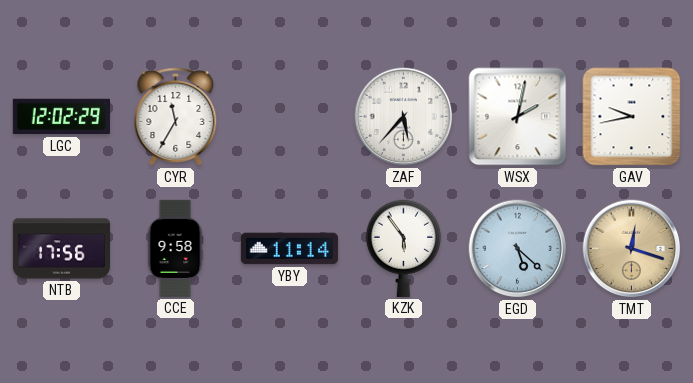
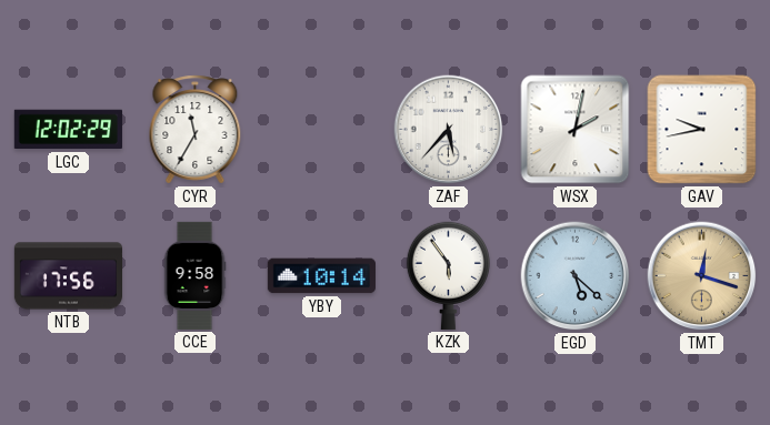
YBY: 11:14 -> 10:14 (321, 276)
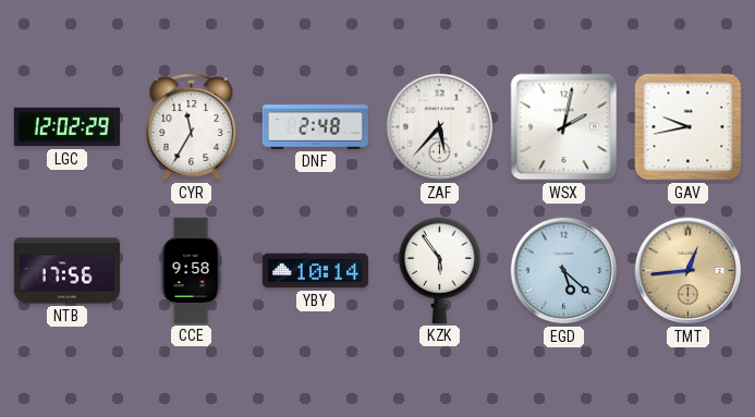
DNF: none -> 2:48 (315, 127)
TMT: 12:18 -> 12:44 (689, 271)
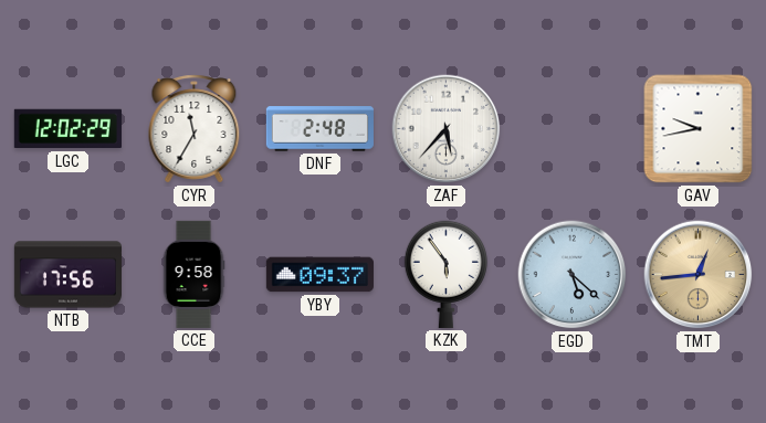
WSX: 2:02 -> none (564, 127)
YBY: 10:14 -> 09:37 (319, 275)
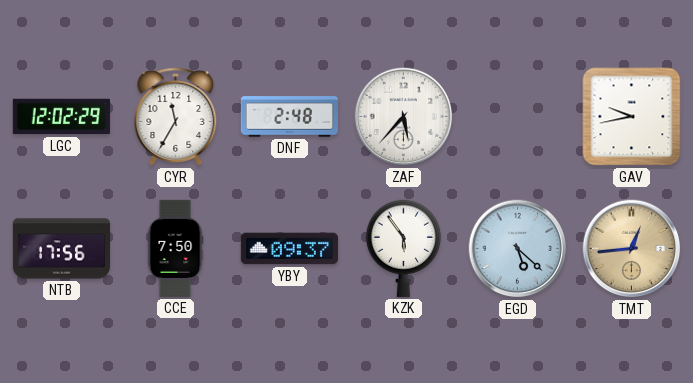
CCE: 9:58 -> 7:50 (175, 248)
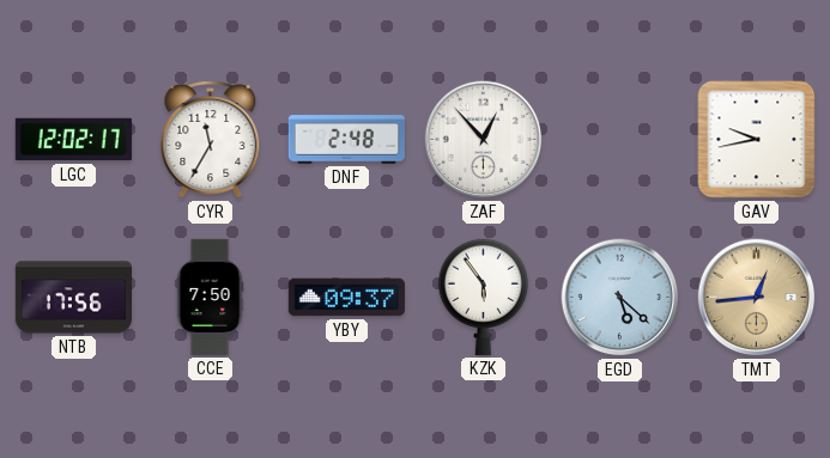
LGC: 12:02:29 -> 12:02:17 (73, 140)
ZAF: 5:37 -> 12:53 (484, 140)
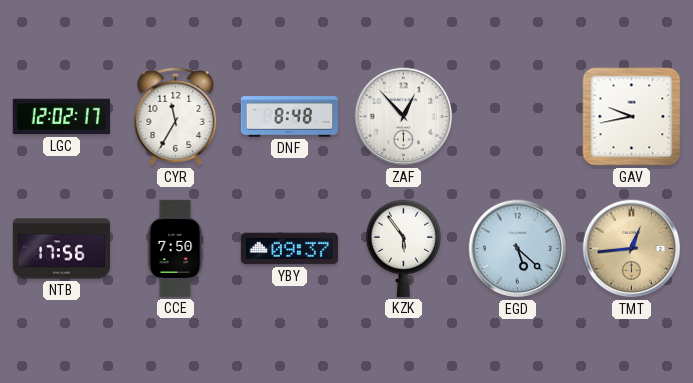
DNF: 2:48 -> 8:48 (289, 117)
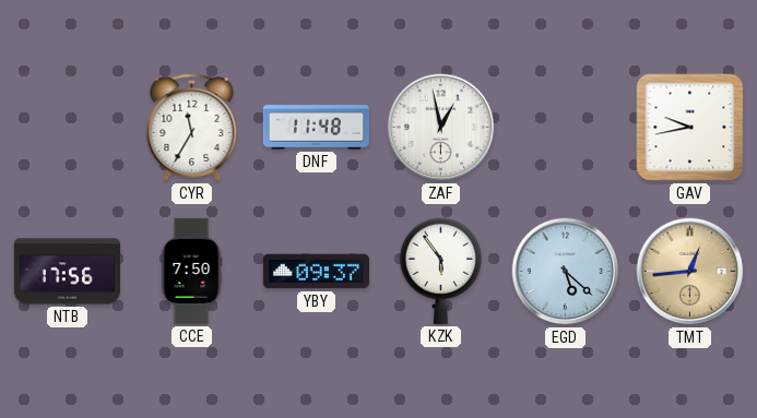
LGC: 12:02 -> none (61, 117)
DNF: 8:48 -> 11:48 (316, 128)
ZAF: 12:53 -> 12:58 (441, 128)
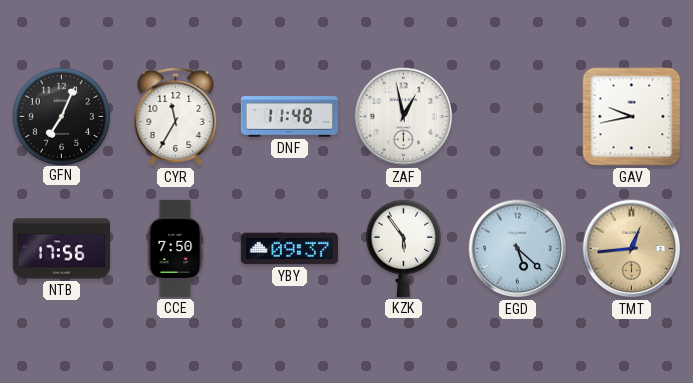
GFN: none -> 7:04 (61, 116)
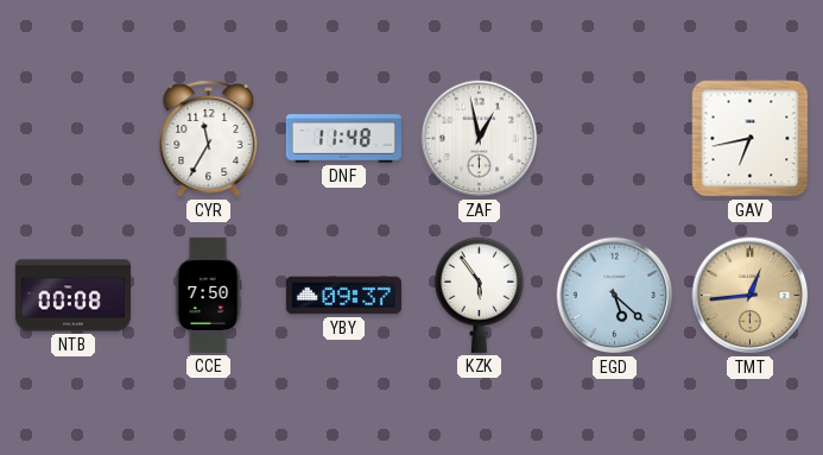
GFN: 7:04 -> none (61, 116)
GAV: 9:43 -> 6:43 (751, 139)
NTB: 17:56 -> 00:08 (72, 296)
